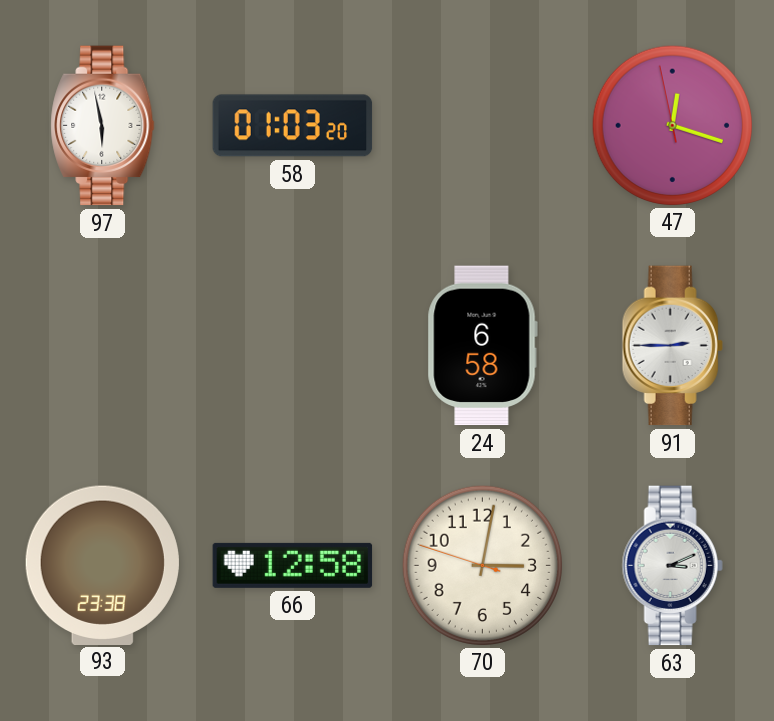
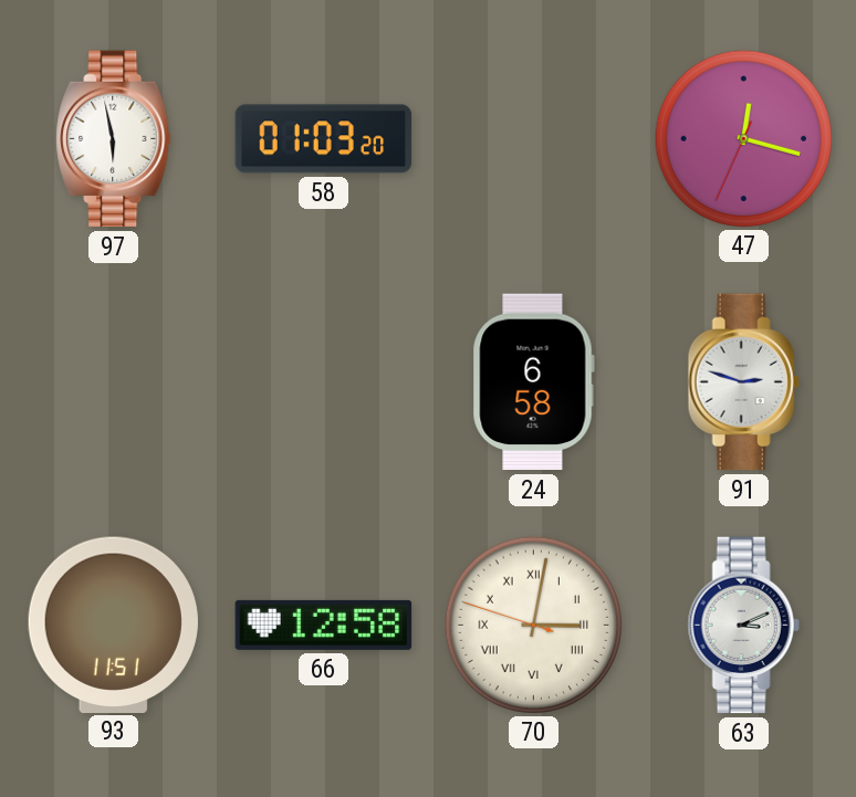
47: 12:17:58 -> 12:17:34 (743, 138)
91: 2:45 -> 2:48 (743, 382)
93: 23:38 -> 11:51 (113, 625)
70 numerals: Arabic -> Roman (533, 625)
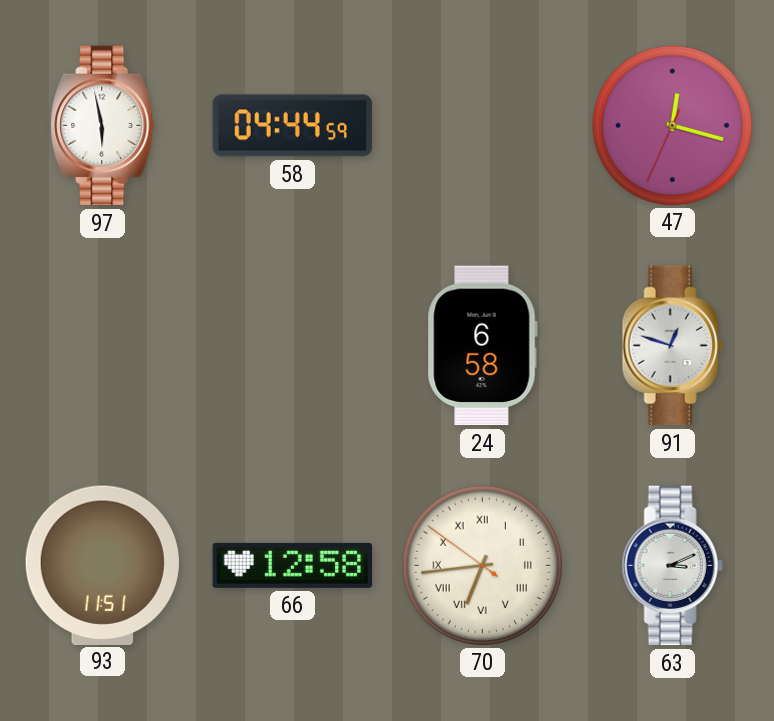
58: 01:03 -> 04:44 (293, 126)
91: 2:48 -> 12:48 (672, 346)
70: 3:01 -> 6:43 (482, 565)
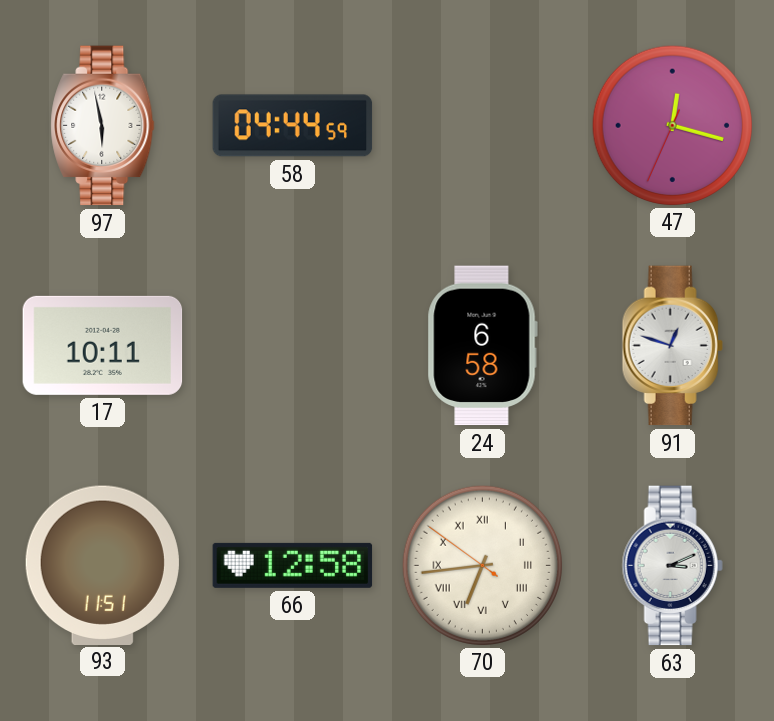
17: none -> 10:11 (103, 345)
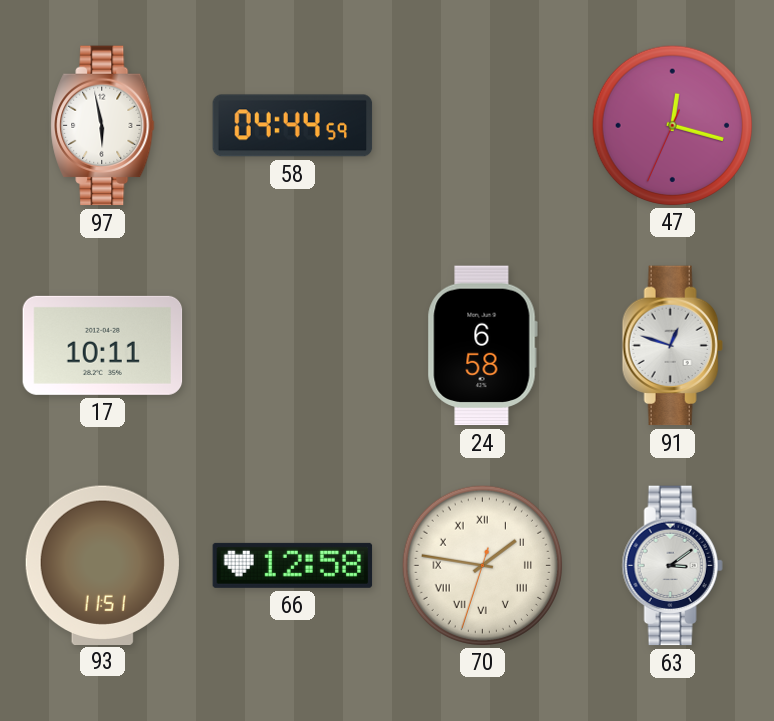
70: 6:43 -> 1:46 (482, 565)
63: 3:11 -> 3:09 (672, 566)
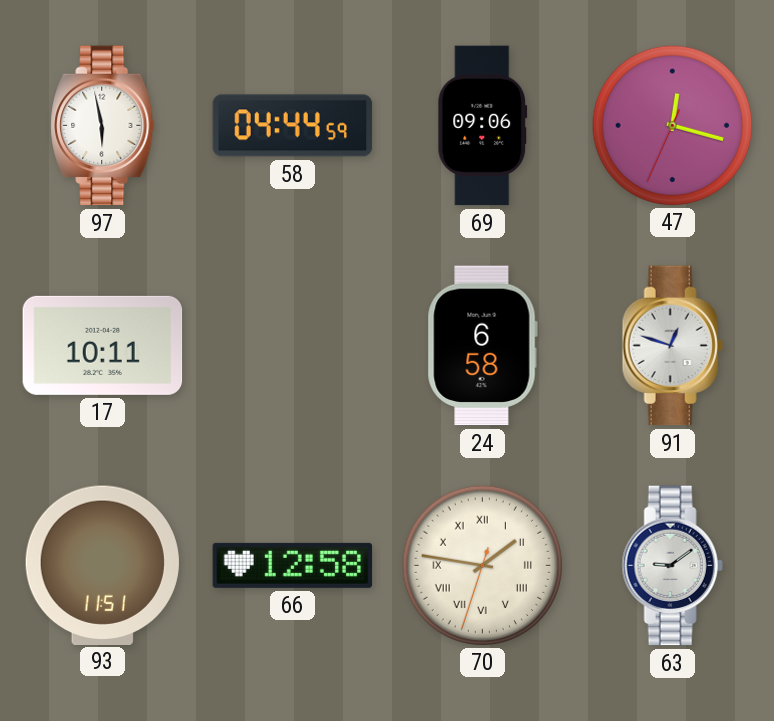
69: none -> 09:06 (483, 126)
63: 3:09 -> 9:09 (672, 566)
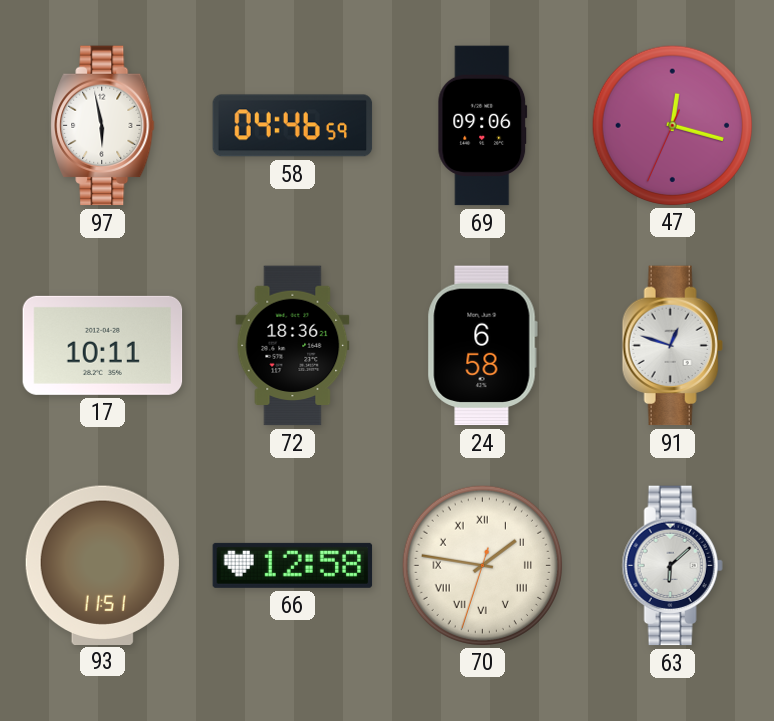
58: 04:44 -> 04:46 (293, 126)
72: none -> 18:36 (293, 346)
63: 9:09 -> 6:08 (672, 566)
